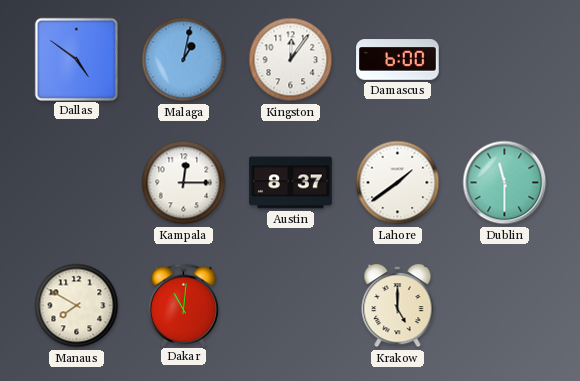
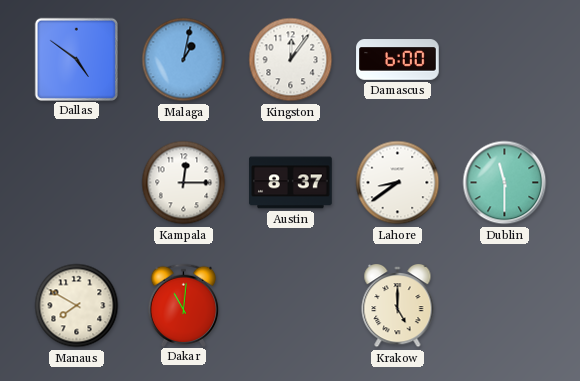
Lahore: 1:39 -> 8:39 (398, 183)
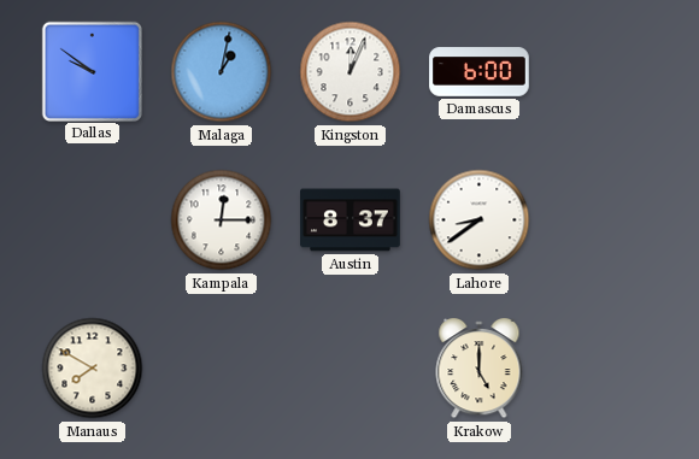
Dallas: 4:51 -> 9:51 (92, 71)
Kingston: 12:06 -> 12:04 (351, 72)
Dublin: 11:30 -> none (505, 183)
Dakar: 11:01 -> none (184, 305)
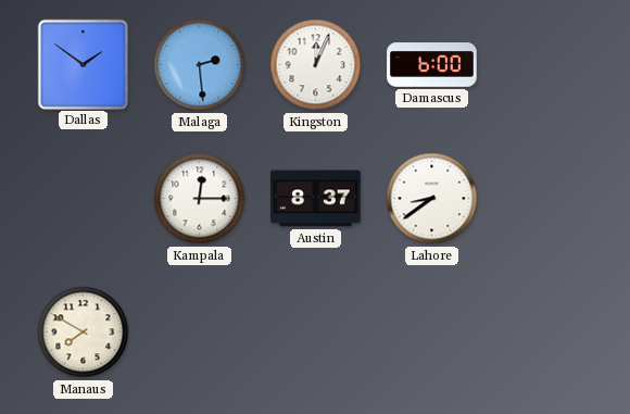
Dallas: 9:51 -> 1:51 (83, 64)
Malaga: 1:02 -> 2:29 (200, 65)
Krakow: 5:00 -> none (480, 370)
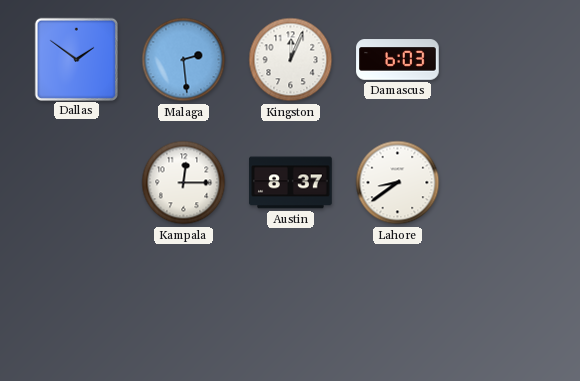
Damascus: 6:00 -> 6:03 (398, 60)
Manaus: 7:50 -> none (84, 333)
